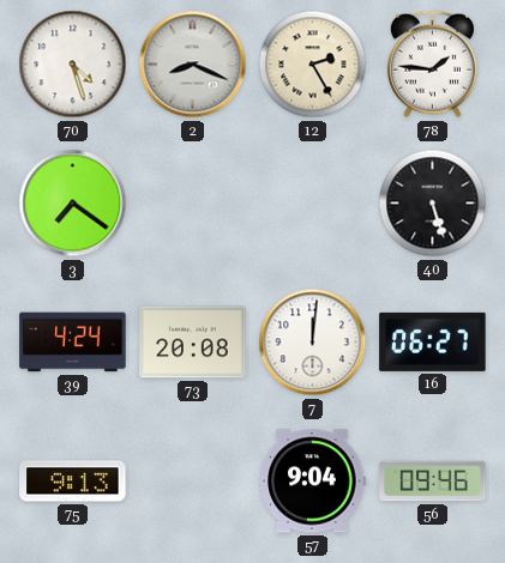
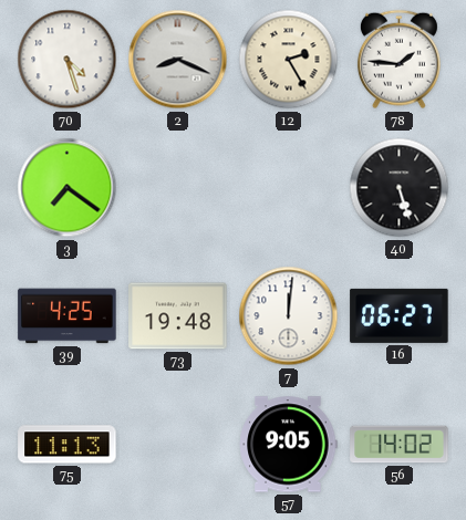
39: 4:24 -> 4:25 (68, 316)
73: 20:08 -> 19:48 (178, 316)
75: 9:13 -> 11:13 (68, 445)
57: 9:04 -> 9:05 (288, 445)
56: 09:46 -> 14:02 (400, 445)
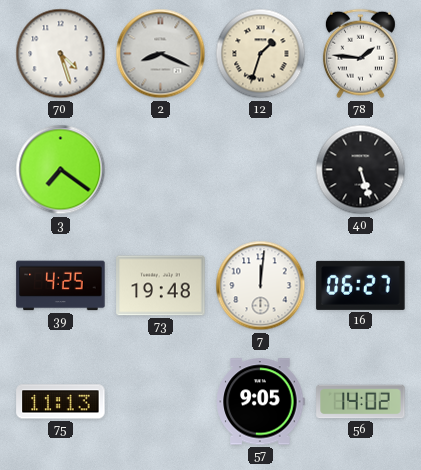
12: 2:25 -> 1:33 (261, 54)
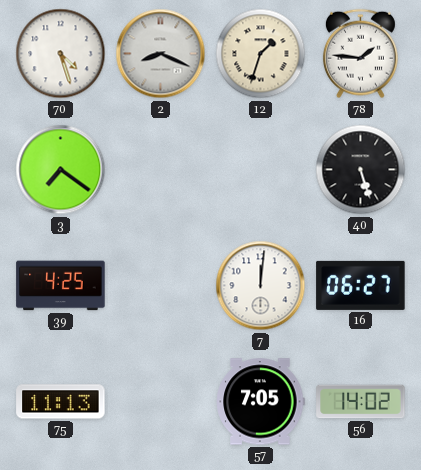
73: 19:48 -> none (161, 286)
57: 9:05 -> 7:05 (260, 402)
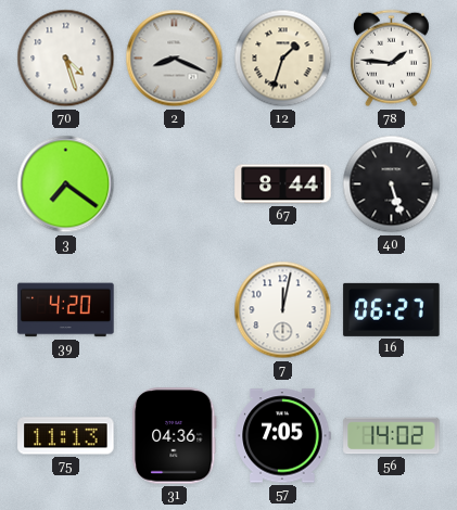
67: none -> 8:44 (283, 184)
39: 4:25 -> 4:20 (66, 310)
7: 12:01 -> 12:02 (283, 310)
31: none -> 04:36 (175, 436)
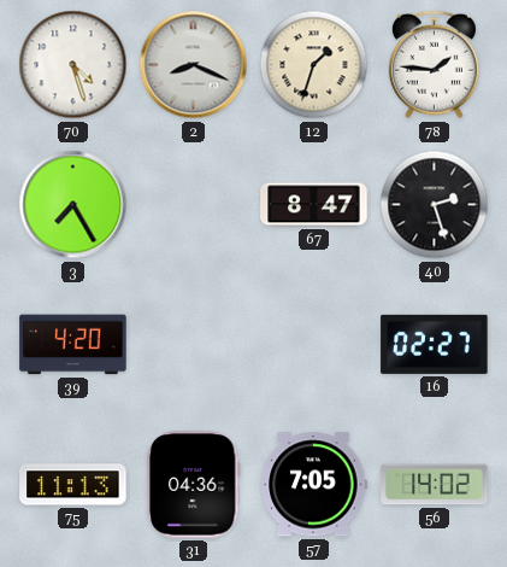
3: 7:21 -> 7:25 (73, 205)
67: 8:44 -> 8:47 (314, 205)
40: 5:27 -> 2:27 (435, 205)
7: 12:02 -> none (283, 310)
16: 06:27 -> 02:27 (435, 344)
